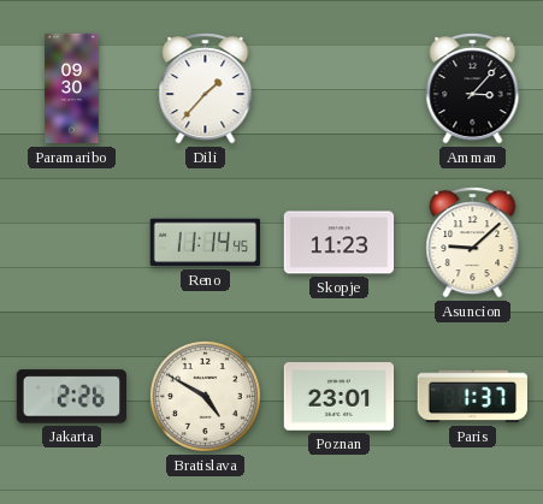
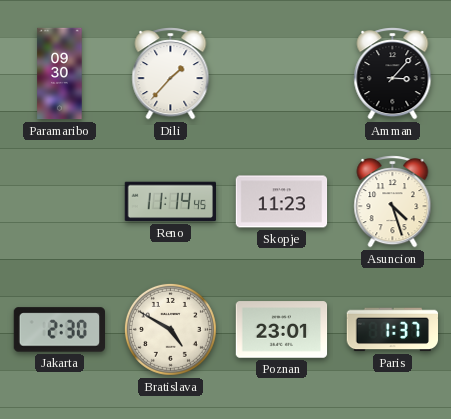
Asuncion: 9:08 -> 4:27 (393, 202)
Jakarta: 2:26 -> 2:30 (59, 330)
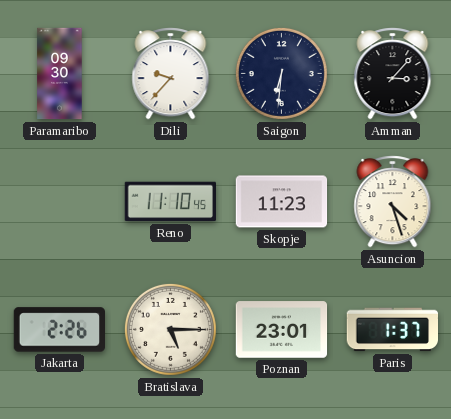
Dili: 1:37 -> 9:37 (171, 74)
Saigon: none -> 6:31 (281, 73)
Reno: 11:14 -> 11:10 (170, 202)
Jakarta: 2:30 -> 2:26 (59, 330)
Bratislava: 4:50 -> 5:15 (170, 329)
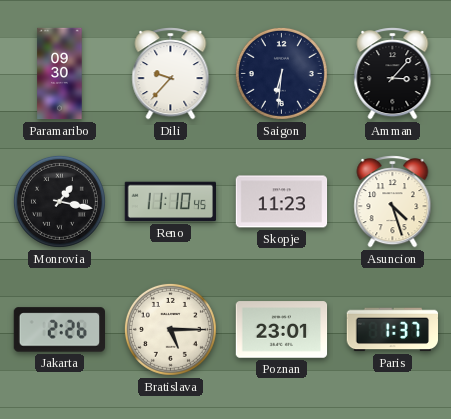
Monrovia: none -> 1:17 (59, 201)
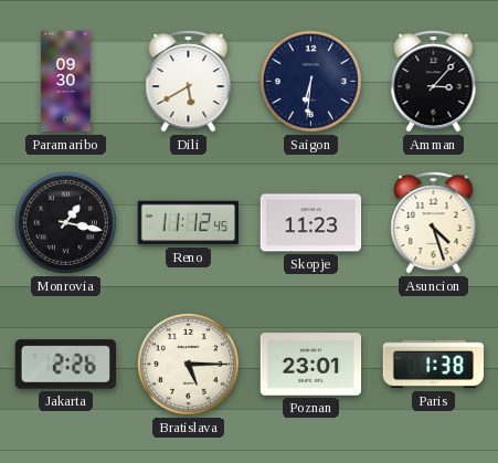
Dili: 9:37 -> 5:40 (189, 82)
Reno: 11:10 -> 11:12 (188, 223)
Paris: 1:37 -> 1:38 (433, 365)
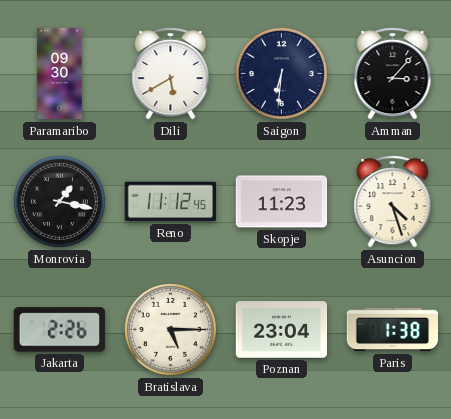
Poznan: 23:01 -> 23:04 (282, 330)
